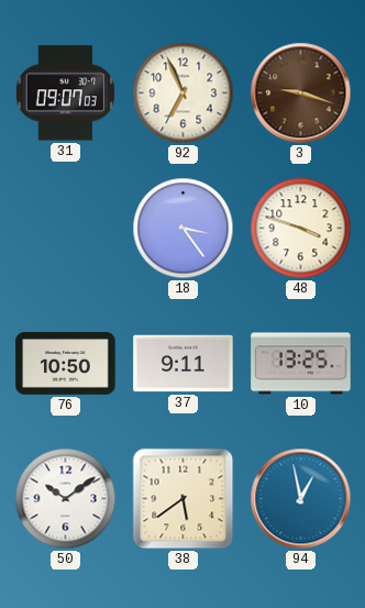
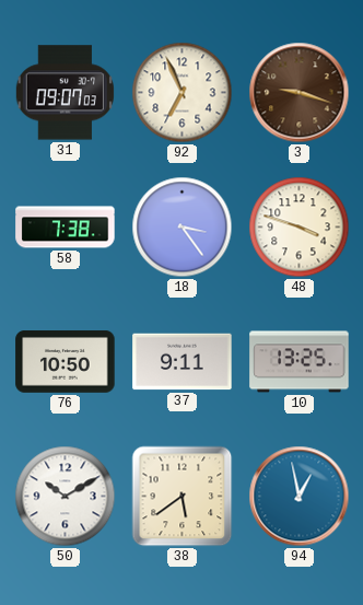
58: none -> 7:38 (66, 228)
50: 10:09 -> 10:10 (66, 497)
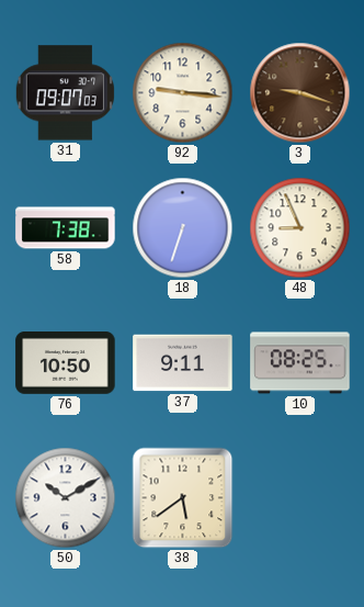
92: 6:56 -> 9:16 (183, 93)
18: 3:24 -> 6:33 (183, 228)
48: 3:48 -> 8:56 (300, 228)
10: 13:25 -> 08:25 (300, 363)
94: 12:58 -> none (300, 497)
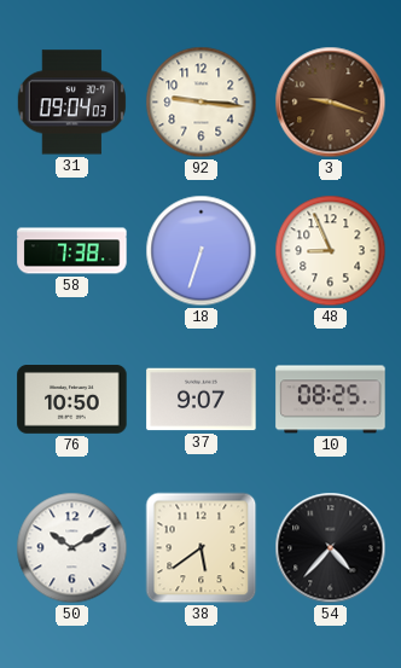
31: 09:07 -> 09:04 (71, 103)
37: 9:11 -> 9:07 (202, 400)
54: none -> 4:37 (331, 548)
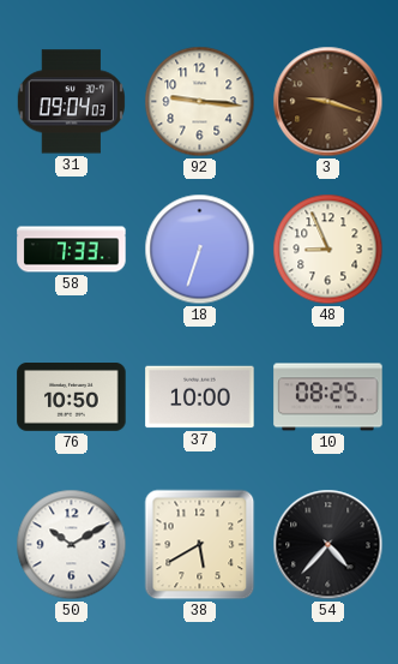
58: 7:38 -> 7:33 (72, 250)
37: 9:07 -> 10:00 (200, 397)
38: 5:39 -> 5:40 (200, 545)
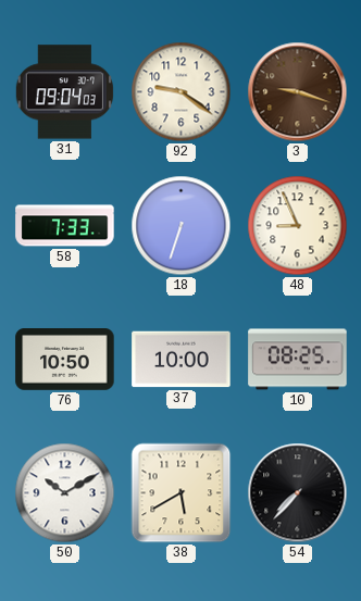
92: 9:16 -> 9:21 (182, 92)
54: 4:37 -> 7:37 (298, 493)
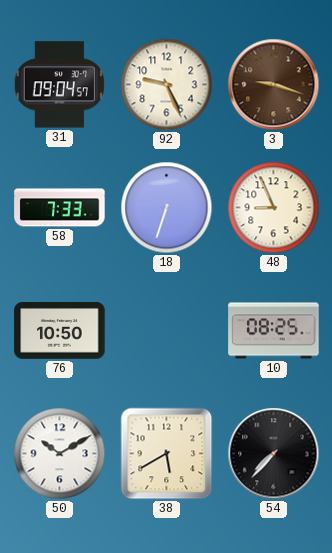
31: 09:04:03 -> 09:04:57 (59, 85)
92: 9:21 -> 9:26 (167, 85)
37: 10:00 -> none (182, 360)
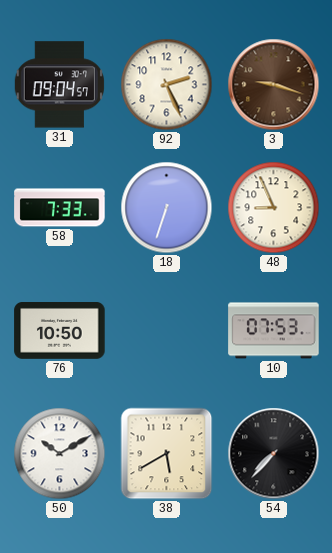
92: 9:26 -> 2:26 (167, 85)
10: 08:25 -> 07:53 (274, 331)
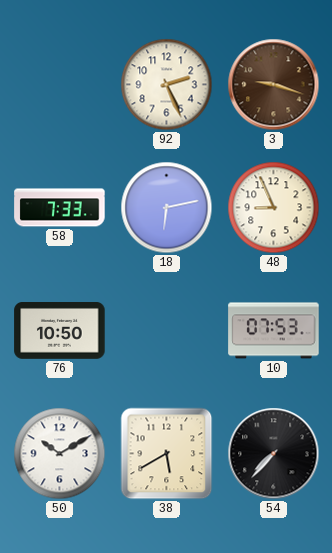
31: 09:04 -> none (59, 85)
18: 6:33 -> 6:13 (167, 208)
